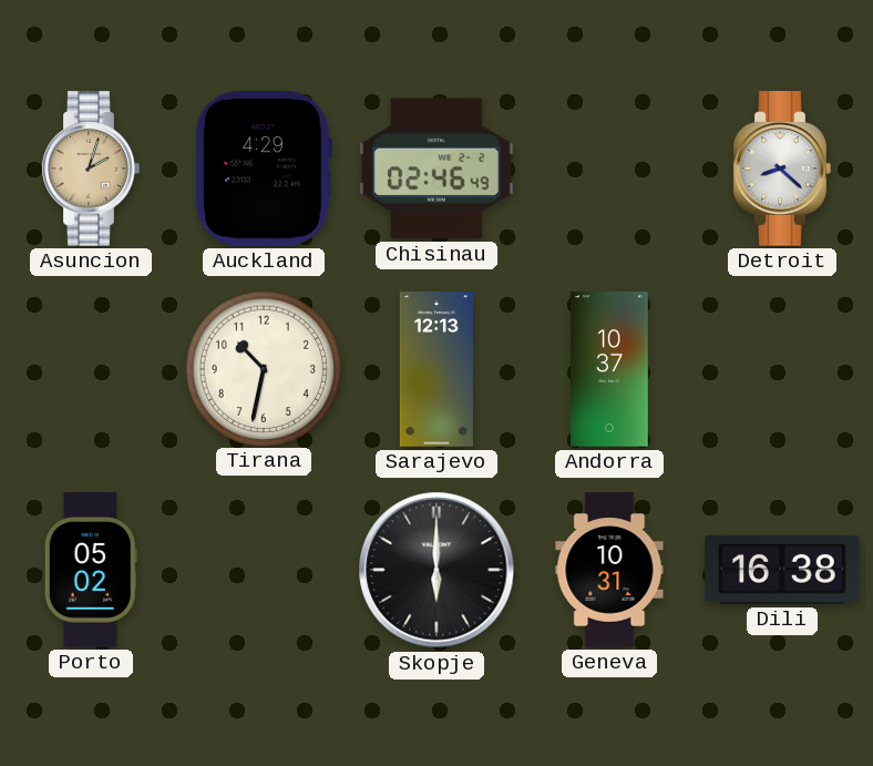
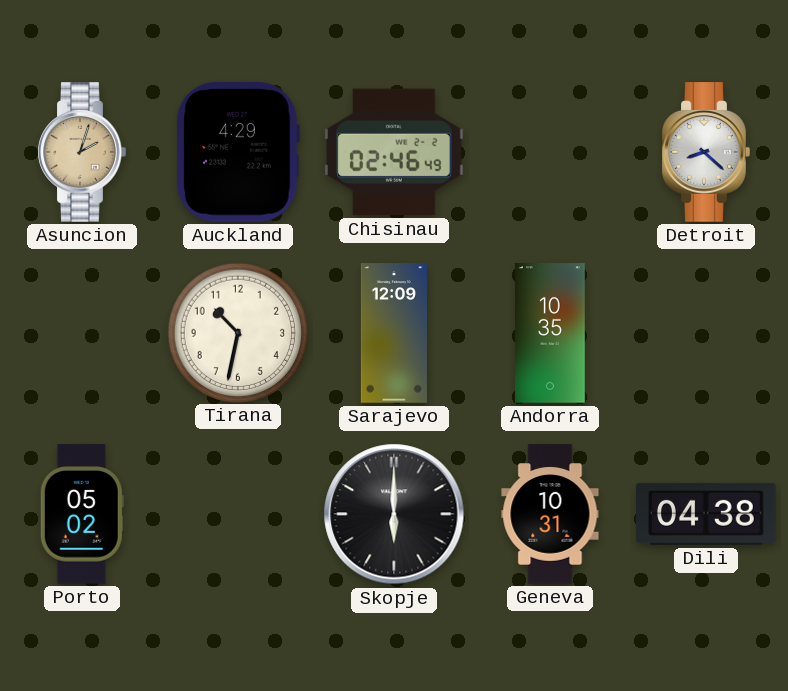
Sarajevo: 12:13 -> 12:09 (394, 333)
Andorra: 10:37 -> 10:35 (550, 333)
Dili: 16:38 -> 04:38 (706, 514)
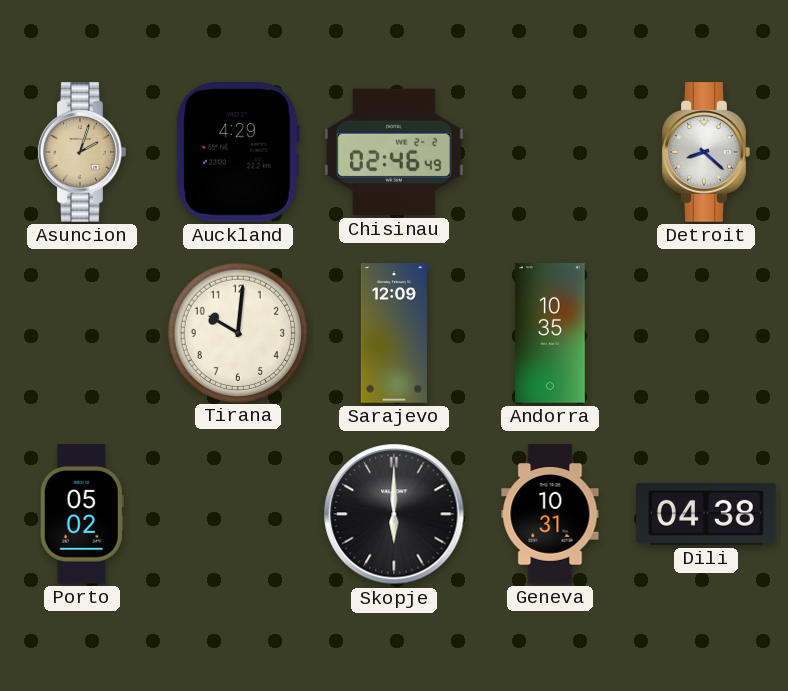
Tirana: 10:32 -> 10:01 (237, 332)
